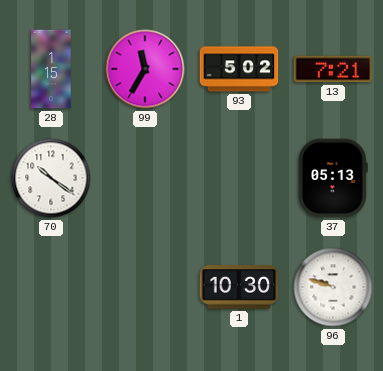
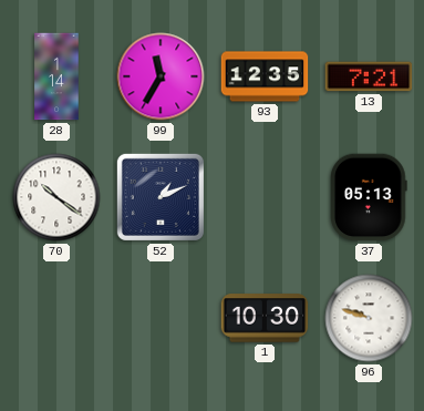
28: 1:15 -> 1:14 (56, 76)
93: 5:02 -> 12:35 (265, 76)
52: none -> 1:11 (161, 197)
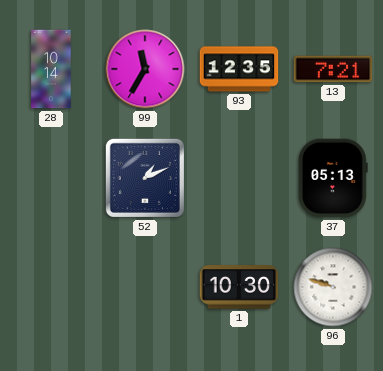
28: 1:14 -> 10:14 (51, 69)
70: 10:21 -> none (56, 197)
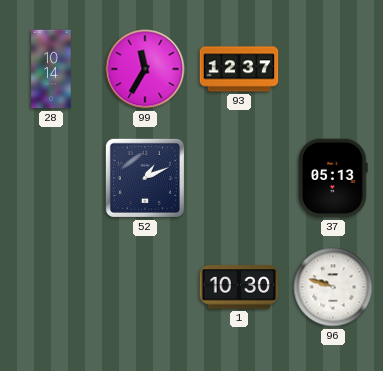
93: 12:35 -> 12:37 (239, 69)
13: 7:21 -> none (333, 69)
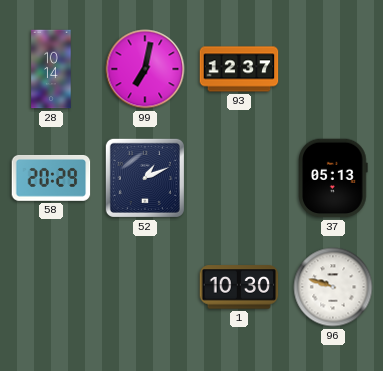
99: 11:35 -> 7:02 (145, 69)
58: none -> 20:29 (51, 178)
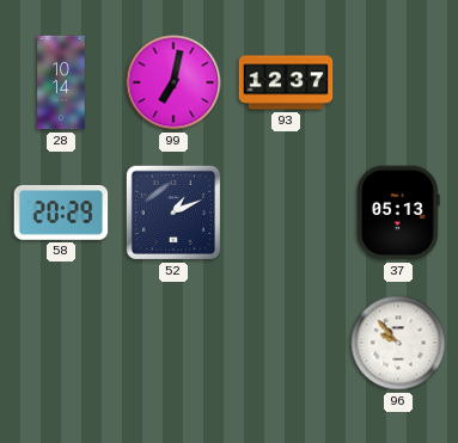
1: 10:30 -> none (239, 287)
96: 9:48 -> 9:53 (398, 343)
